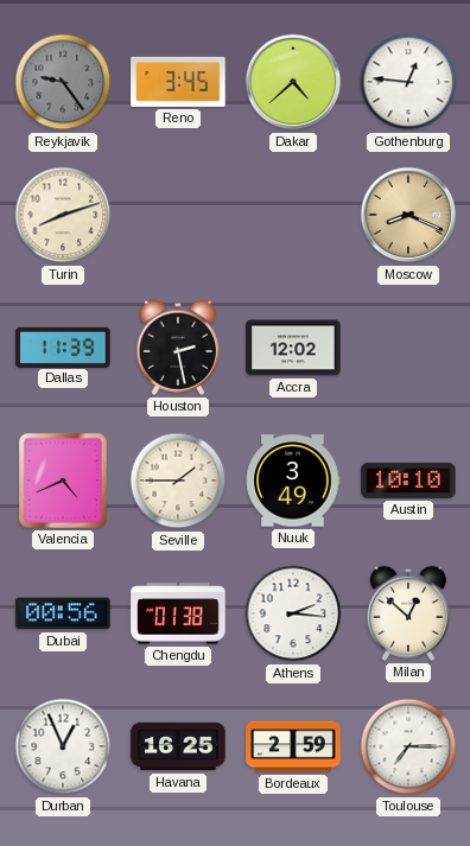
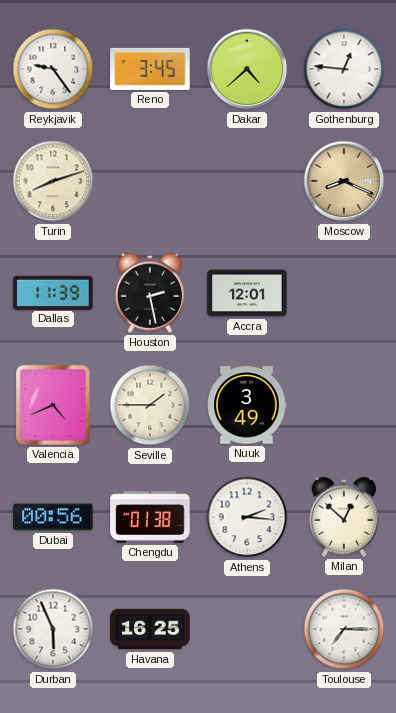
Reykjavik dial: grey -> white (53, 69)
Accra: 12:02 -> 12:01 (247, 293)
Austin: 10:10 -> none (408, 481)
Durban: 12:56 -> 5:56 (53, 629)
Bordeaux: 2:59 -> none (293, 746)
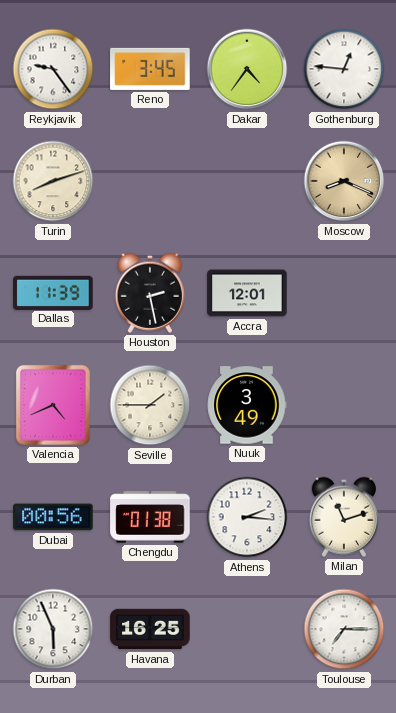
Dakar: 4:38 -> 4:36 (247, 69)
Milan: 12:52 -> 11:12 (343, 517)
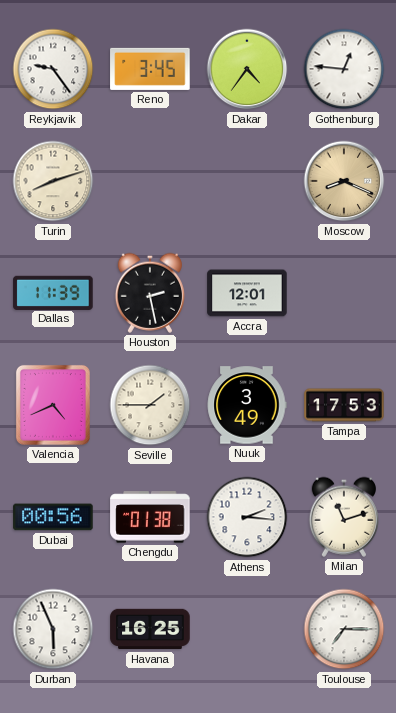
Tampa: none -> 17:53 (344, 405)
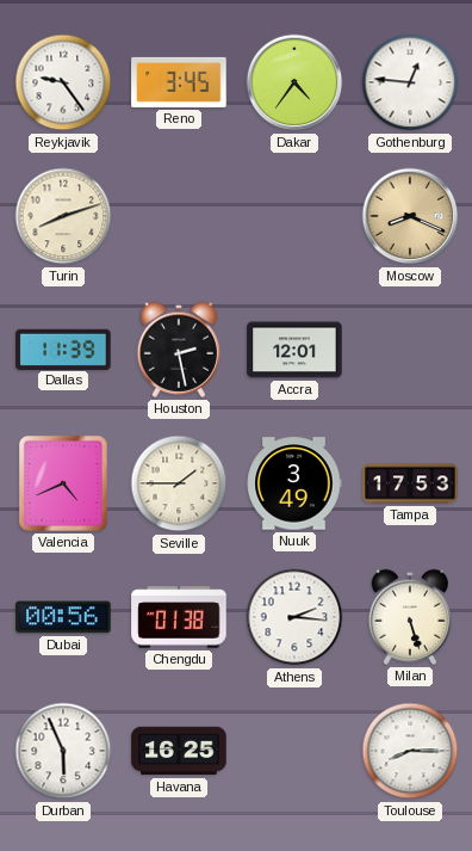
Milan: 11:12 -> 5:27 (409, 617)
Toulouse: 7:15 -> 8:15 (410, 751)
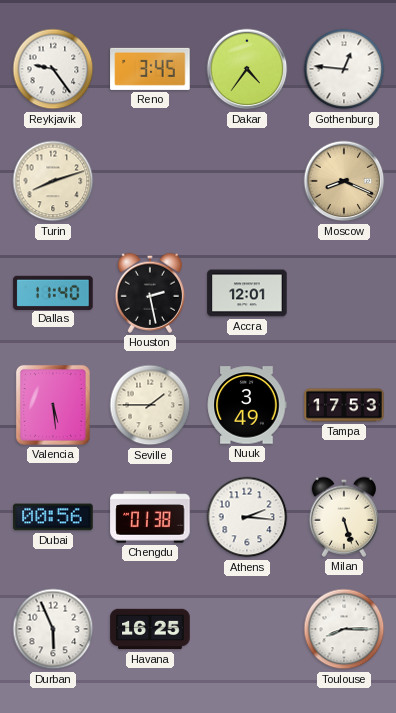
Dallas: 11:39 -> 11:40 (53, 292)
Valencia: 4:41 -> 5:29 (53, 405)
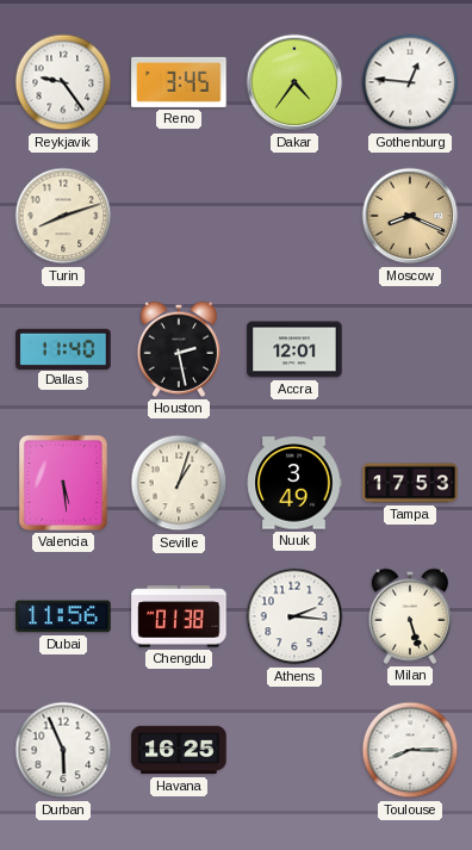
Seville: 1:45 -> 1:03 (179, 483)
Dubai: 00:56 -> 11:56 (63, 616)
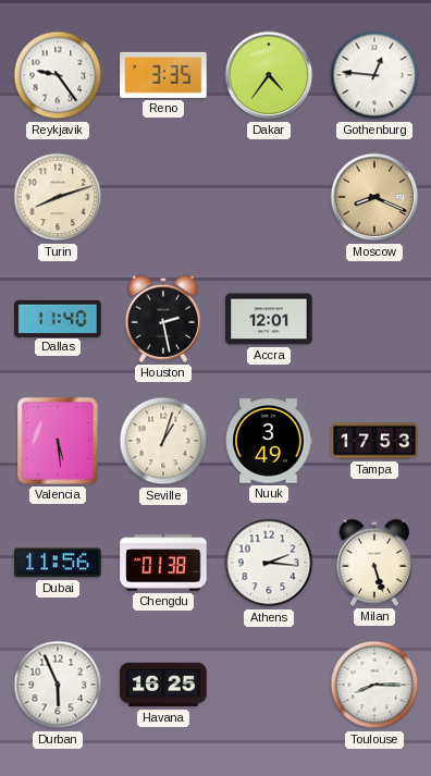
Reno: 3:45 -> 3:35 (163, 75)
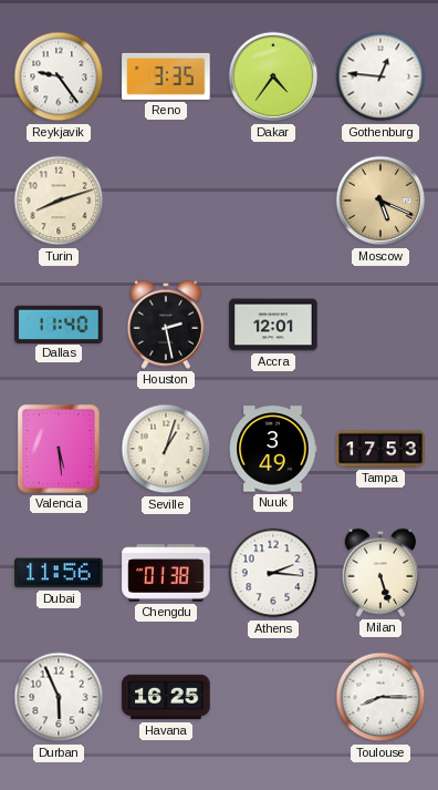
Moscow: 8:19 -> 5:19 (380, 201)
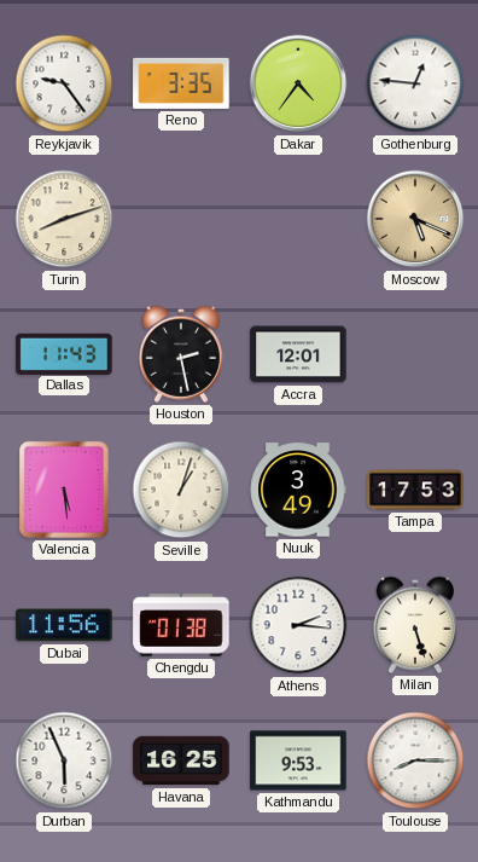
Dallas: 11:40 -> 11:43 (64, 353)
Kathmandu: none -> 9:53 (298, 760)
